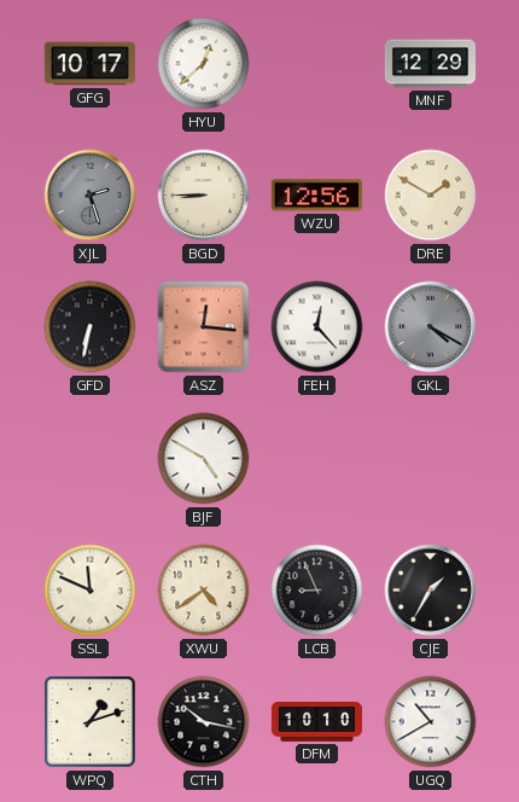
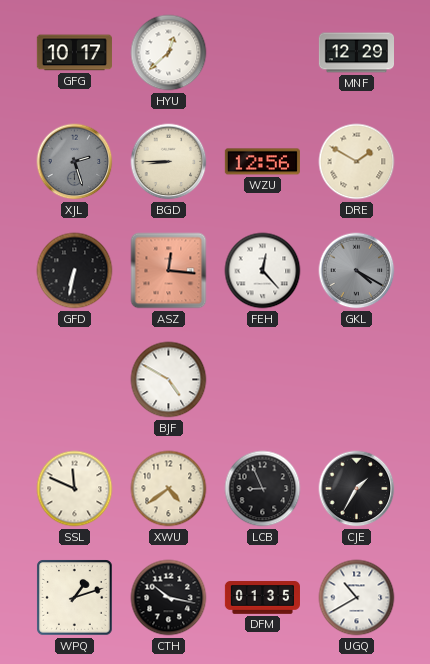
DFM: 10:10 -> 01:35 (262, 598)
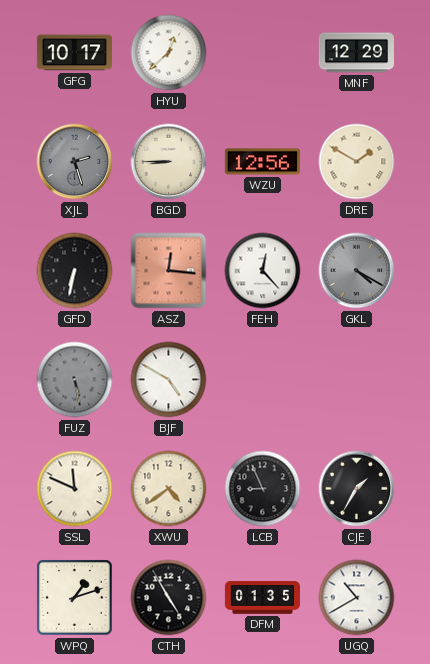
FUZ: none -> 5:28 (75, 380)
CTH: 10:17 -> 4:55 (169, 598)
